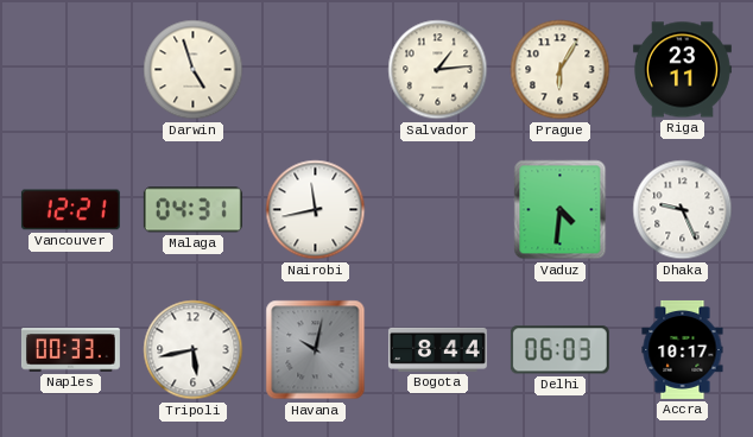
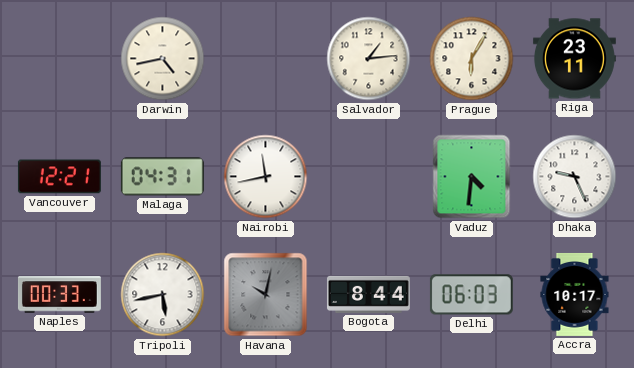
Darwin: 4:57 -> 4:43 (163, 59)
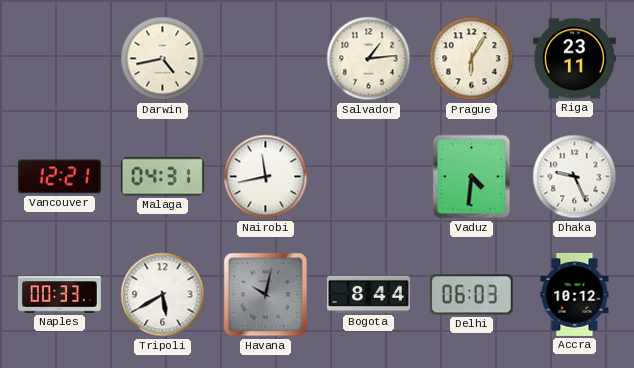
Tripoli: 5:43 -> 5:40 (163, 295)
Accra: 10:17 -> 10:12 (575, 294)
